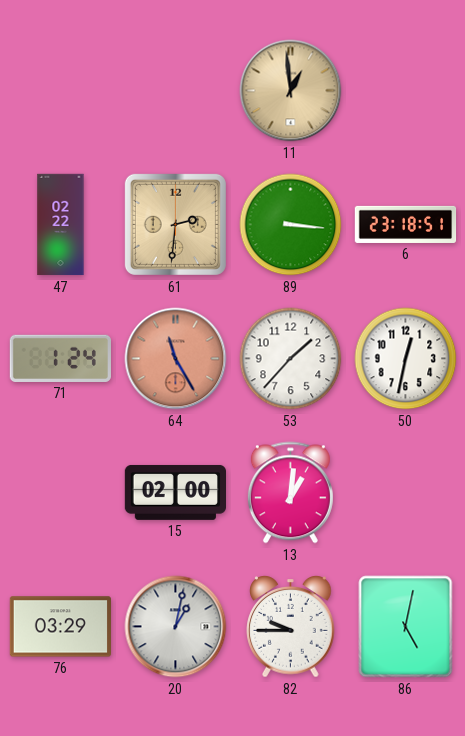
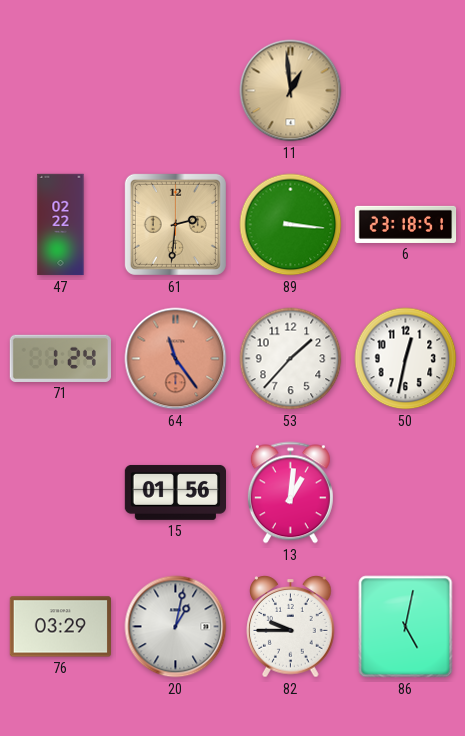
64: 11:25 -> 11:24 (176, 359)
15: 02:00 -> 01:56 (175, 493)
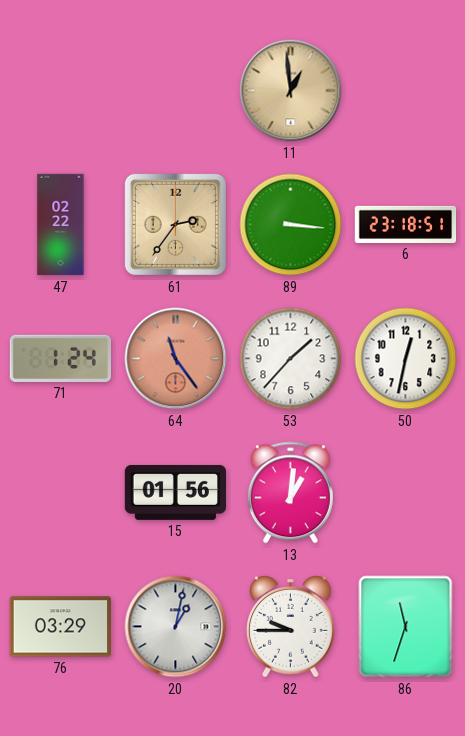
61: 2:31 -> 2:36 (175, 224)
86: 5:02 -> 11:33 (406, 627)
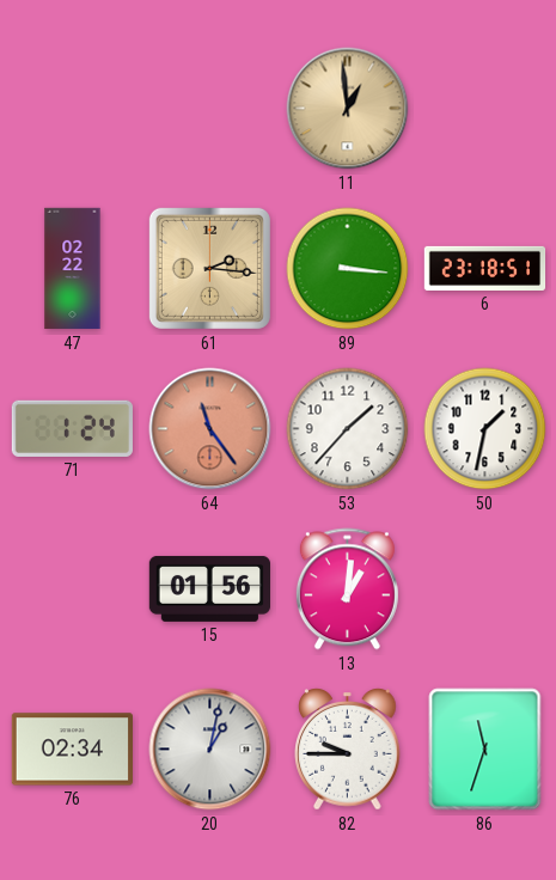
61: 2:36 -> 2:16 (209, 268)
50: 12:32 -> 1:32 (485, 429)
76: 03:29 -> 02:34 (72, 750)
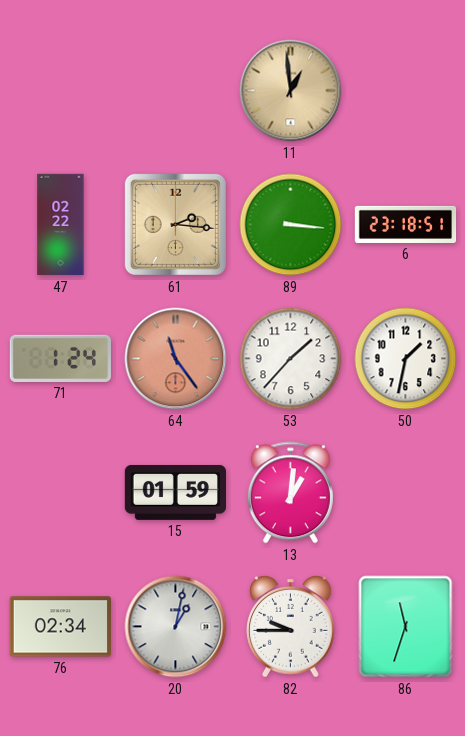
15: 01:56 -> 01:59 (175, 493)
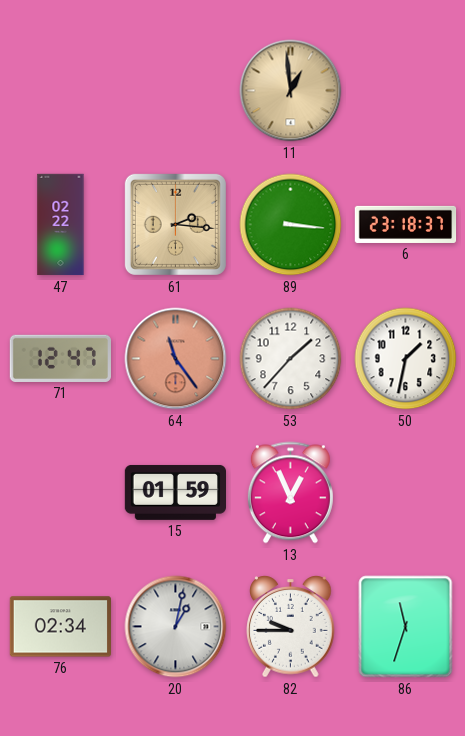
6: 23:18:51 -> 23:18:37 (406, 224)
71: 1:24 -> 12:47 (60, 358)
13: 1:01 -> 12:56 (290, 493)
